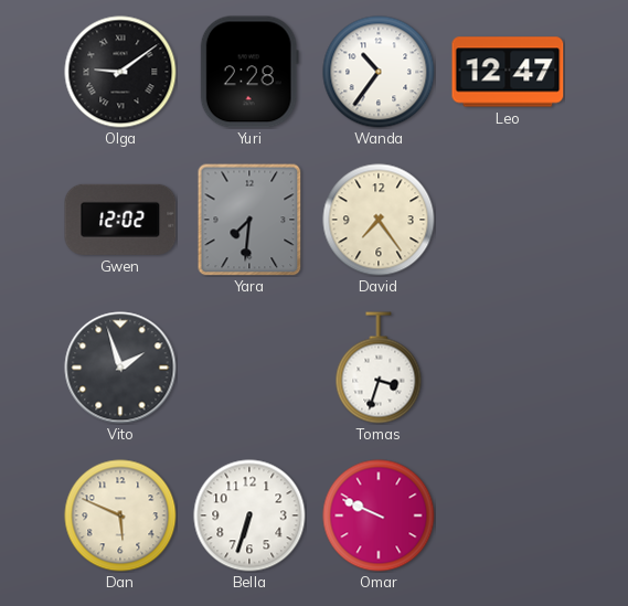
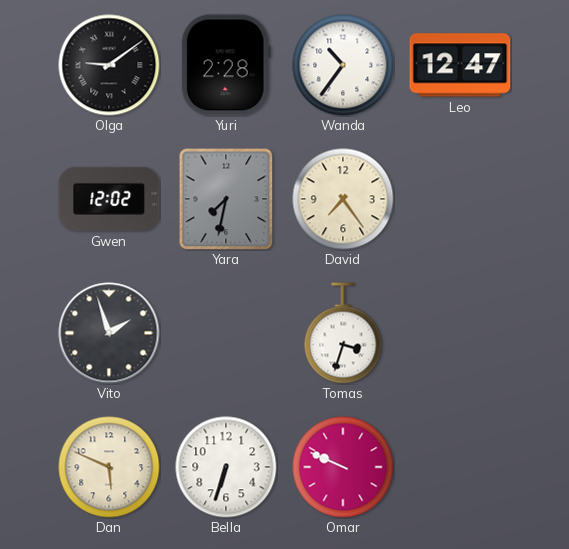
Yara: 7:31 -> 7:32 (226, 199)
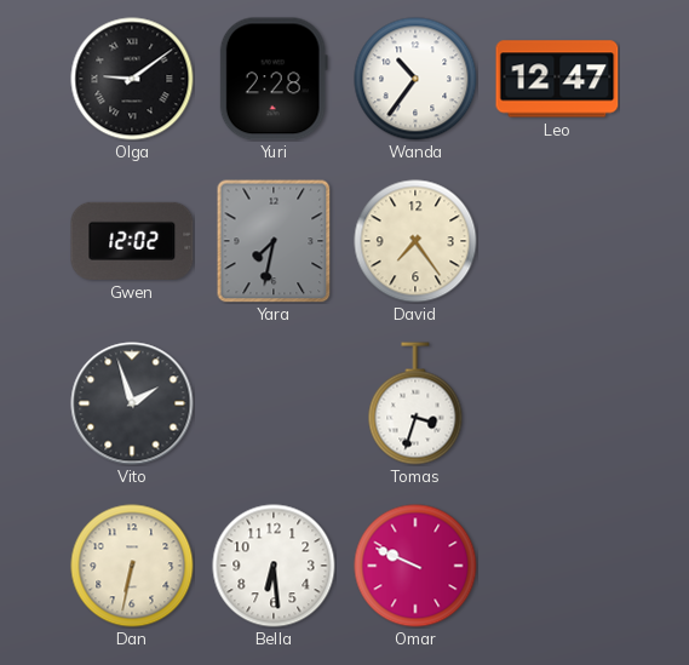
Dan: 5:49 -> 6:32 (132, 566)
Bella: 6:33 -> 6:29 (274, 566)
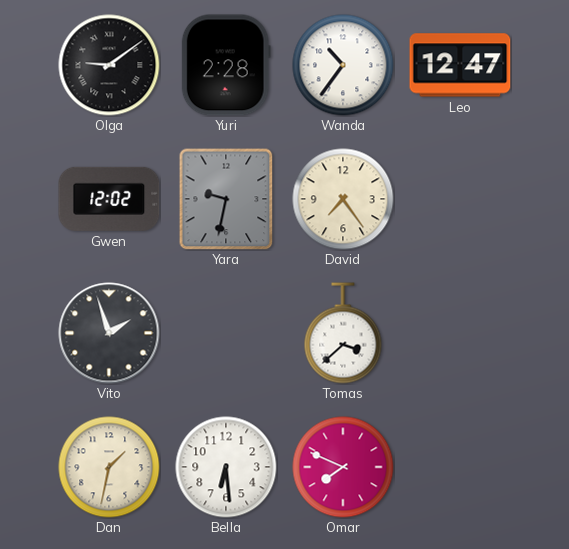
Yara: 7:32 -> 9:32 (226, 199)
Tomas: 3:33 -> 3:38 (343, 333)
Dan: 6:32 -> 1:32 (109, 467)
Omar: 9:49 -> 7:49 (343, 467)
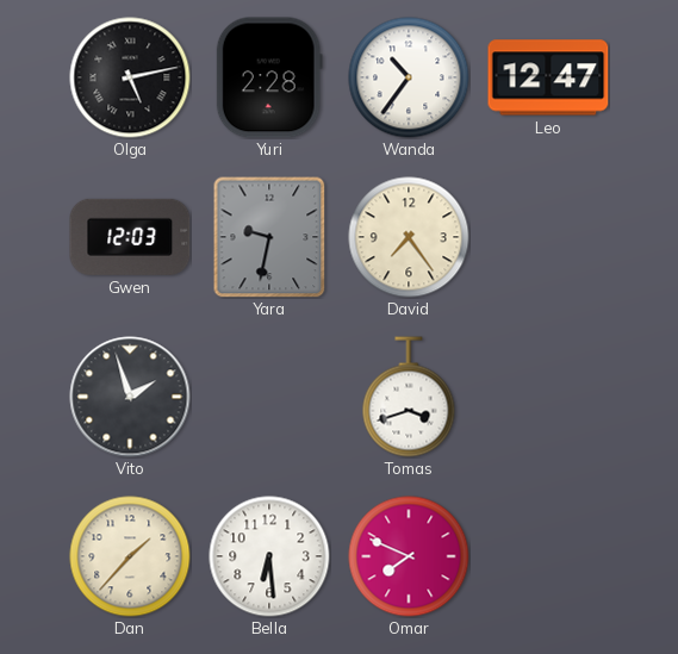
Olga: 9:09 -> 5:13 (130, 77)
Gwen: 12:02 -> 12:03 (130, 237)
Tomas: 3:38 -> 3:42 (409, 397)
Dan: 1:32 -> 1:37 (130, 556)
